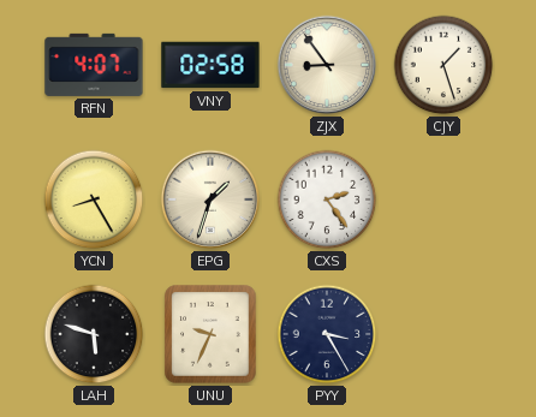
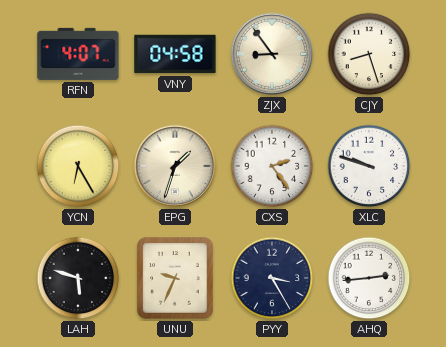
VNY: 02:58 -> 04:58 (175, 54)
CJY: 1:27 -> 8:27 (369, 54)
YCN: 8:25 -> 6:25 (78, 166)
XLC: none -> 9:48 (369, 166)
AHQ: none -> 2:44 (369, 278)
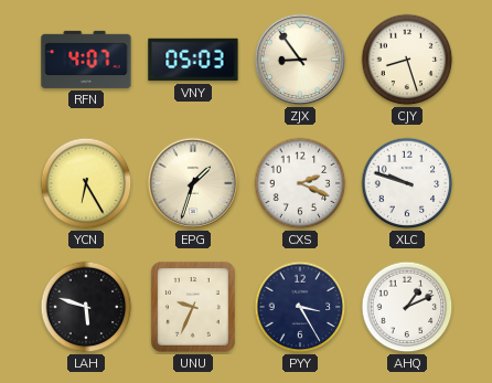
VNY: 04:58 -> 05:03 (193, 60)
CXS: 2:24 -> 2:19 (300, 183)
AHQ: 2:44 -> 1:11 (407, 307)
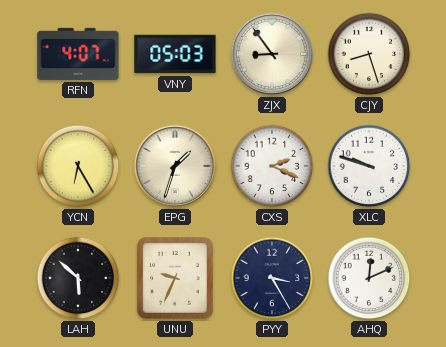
LAH: 5:48 -> 5:52 (78, 278)
AHQ: 1:11 -> 12:11 (369, 278)
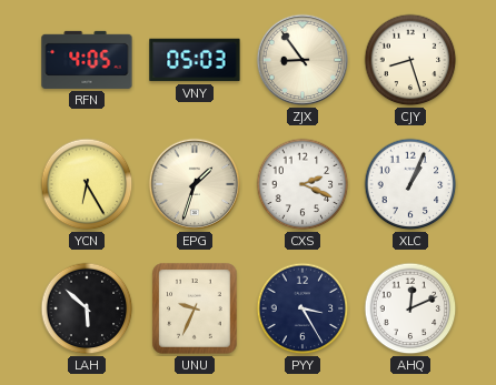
RFN: 4:07 -> 4:05 (87, 60)
XLC: 9:48 -> 1:04 (410, 184)
